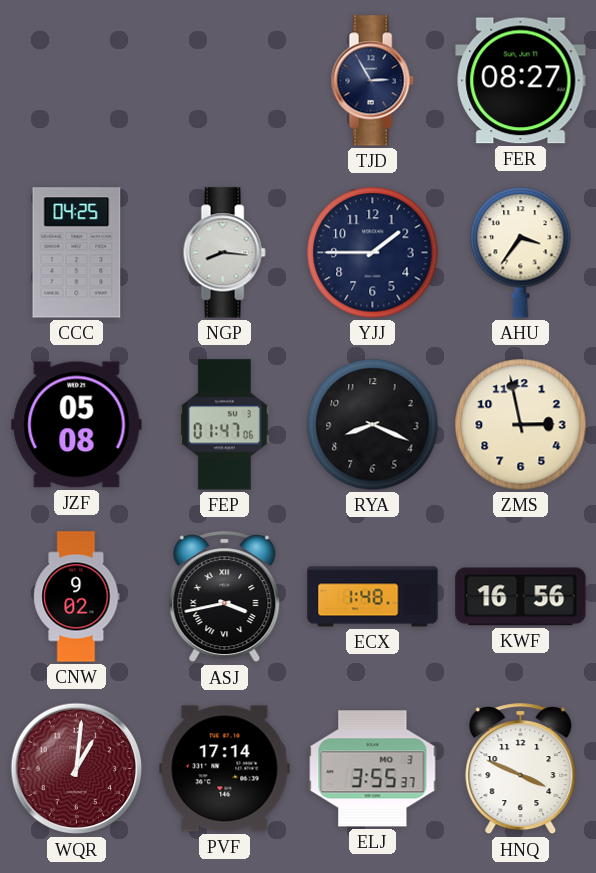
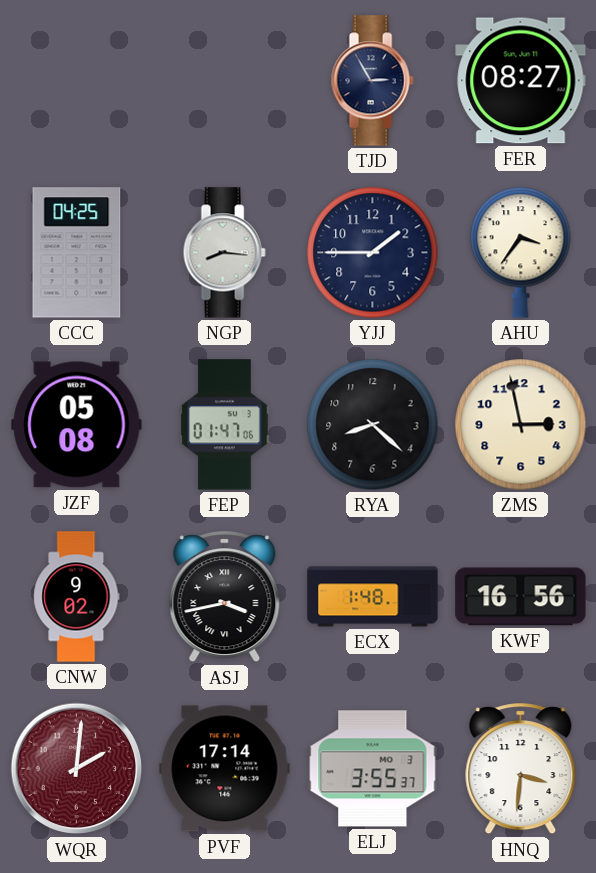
RYA: 8:19 -> 8:22 (373, 425)
WQR: 1:01 -> 2:01 (77, 769)
HNQ: 3:49 -> 3:31 (521, 769)
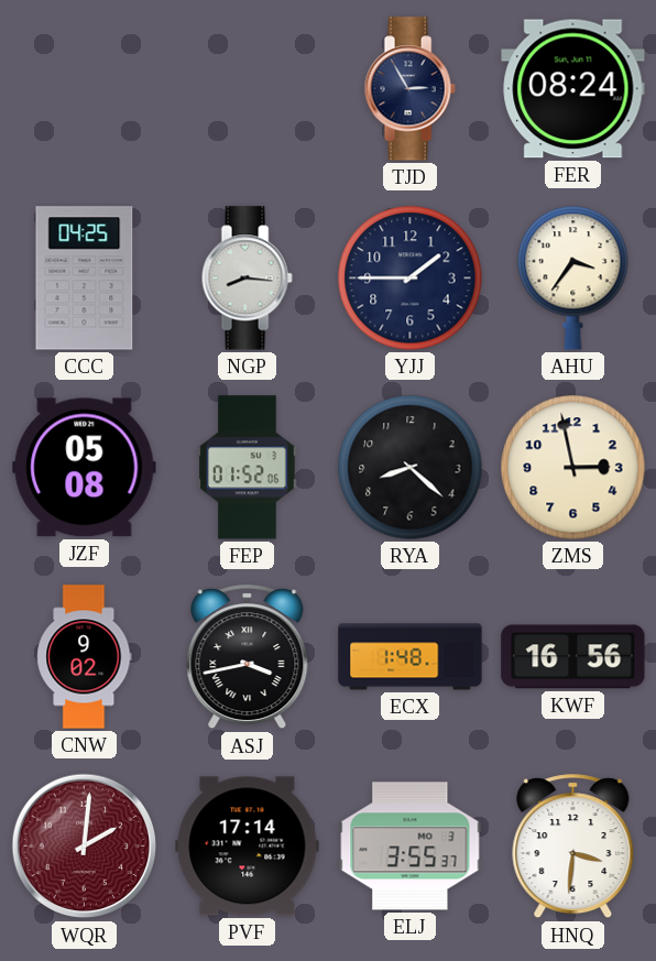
FER: 08:27 -> 08:24 (573, 89)
FEP: 01:47 -> 01:52 (248, 468)
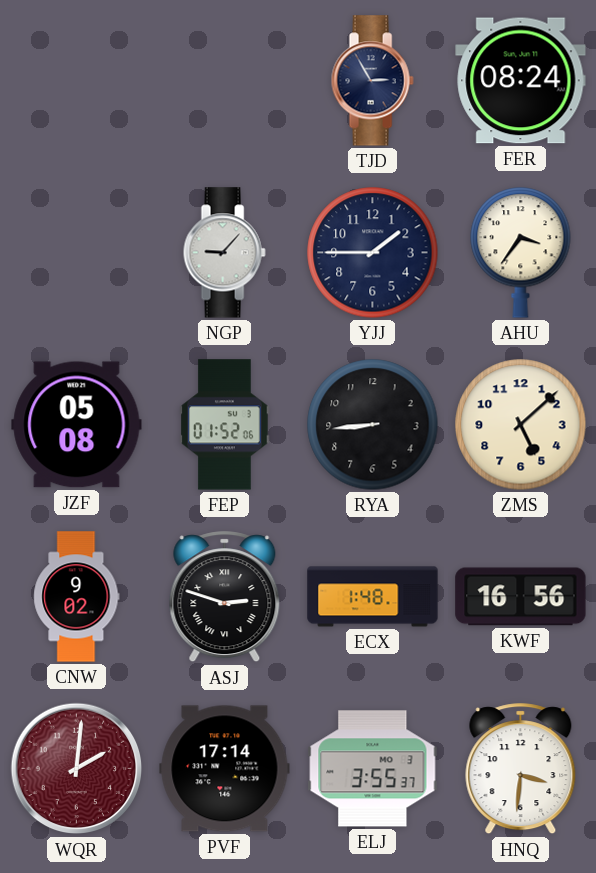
CCC: 04:25 -> none (85, 279)
NGP: 8:16 -> 9:07 (224, 253)
RYA: 8:22 -> 8:44 (373, 425)
ZMS: 2:58 -> 5:08 (521, 425)
ASJ: 3:43 -> 2:48 (225, 597)
